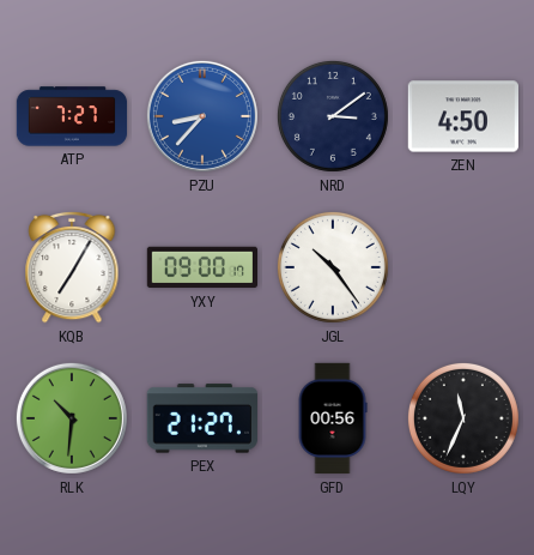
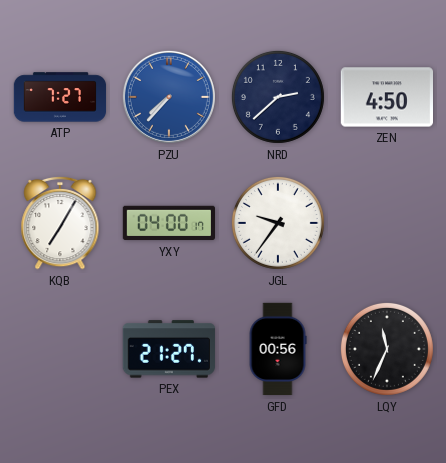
PZU: 8:37 -> 7:37 (169, 97)
NRD: 3:09 -> 2:38 (278, 97)
YXY: 09:00 -> 04:00 (168, 223)
JGL: 10:24 -> 9:36 (278, 223)
RLK: 10:31 -> none (72, 418)
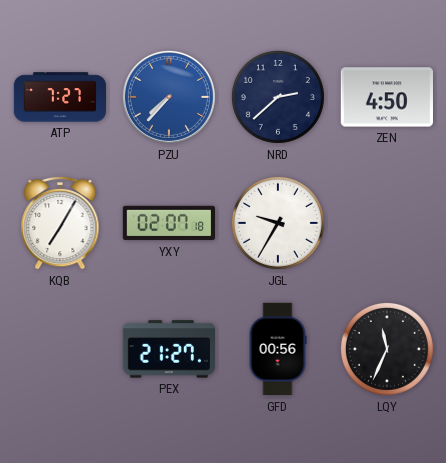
YXY: 04:00 -> 02:07 (168, 223)
JGL: 9:36 -> 9:35 (278, 223)
